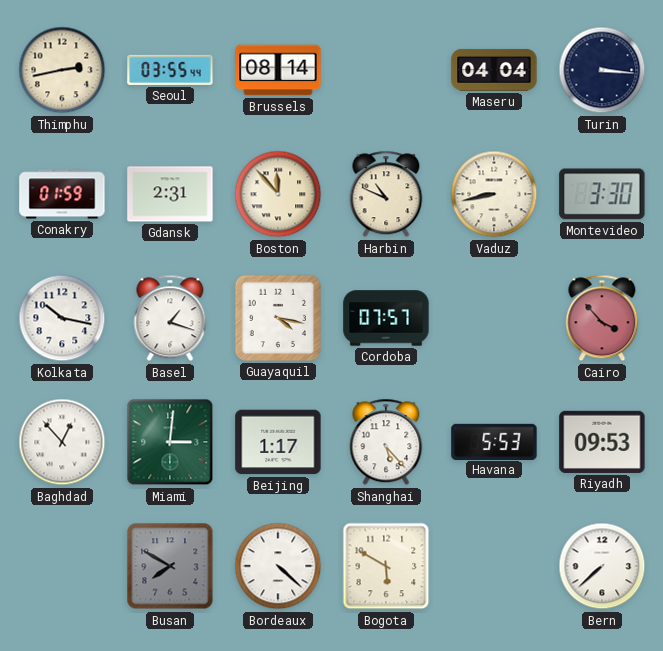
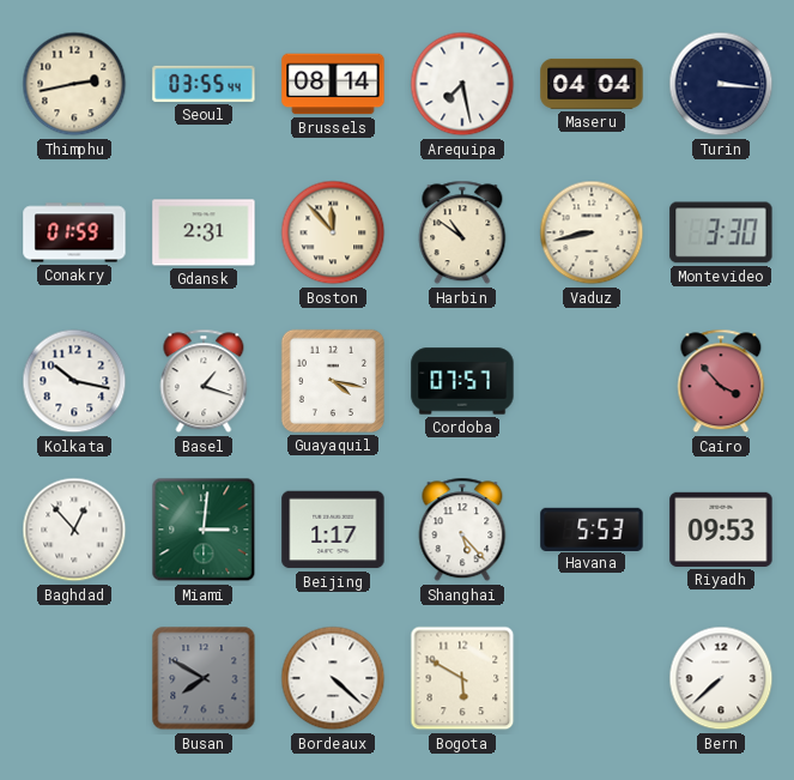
Arequipa: none -> 7:28 (462, 84)
Harbin: 10:49 -> 10:51 (462, 232)
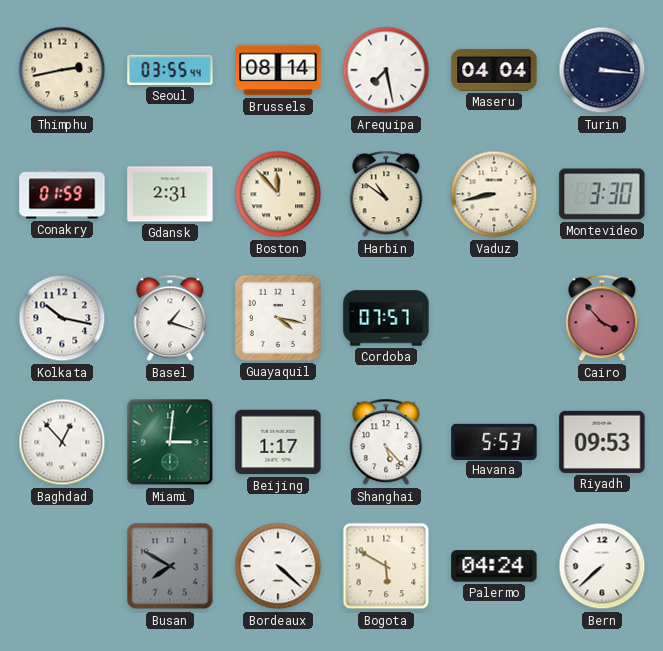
Palermo: none -> 04:24 (494, 566)
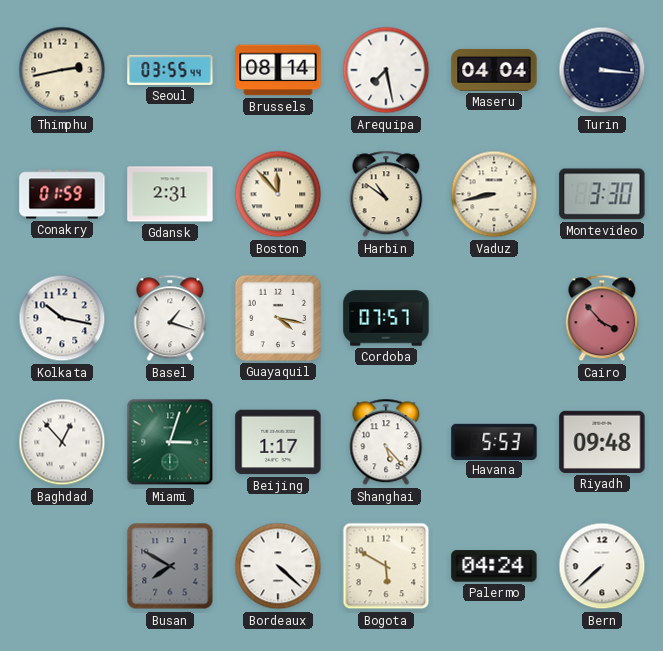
Miami: 3:01 -> 3:03 (170, 442)
Riyadh: 09:53 -> 09:48 (602, 442)
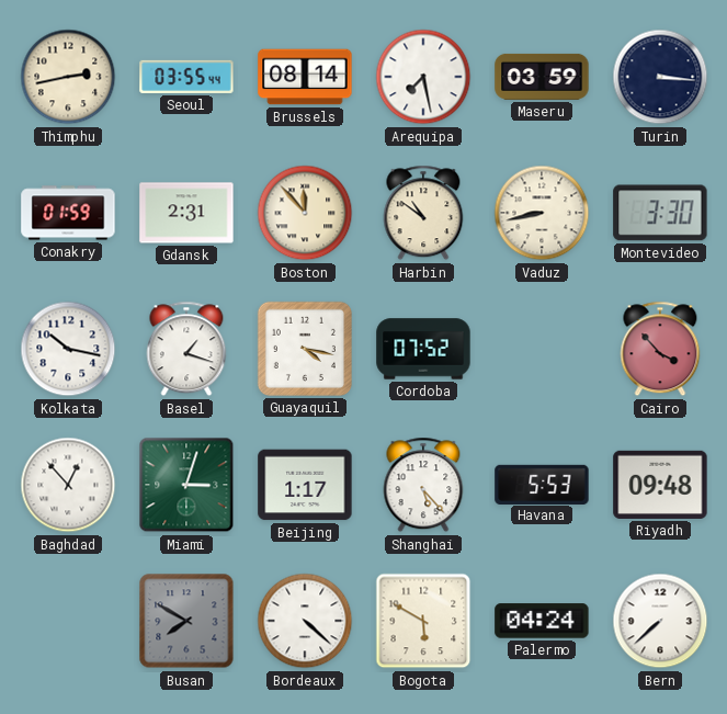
Maseru: 04:04 -> 03:59 (542, 77)
Cordoba: 07:57 -> 07:52 (423, 349)
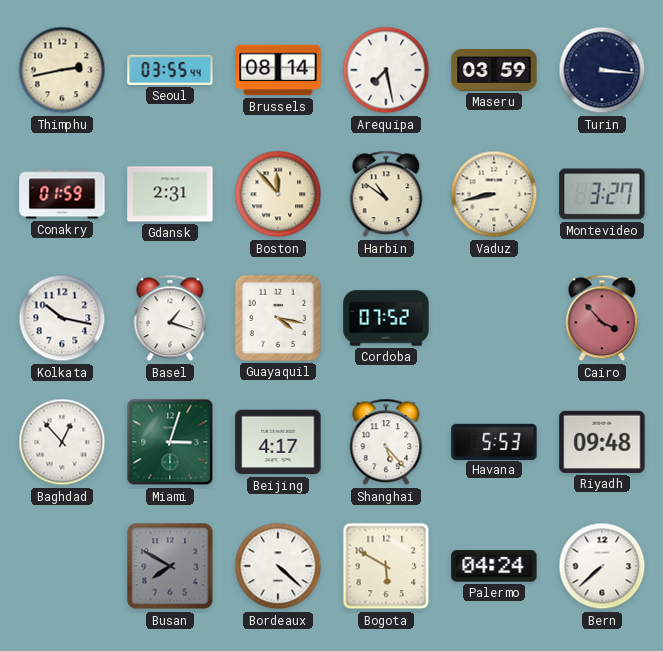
Montevideo: 3:30 -> 3:27 (602, 194)
Beijing: 1:17 -> 4:17 (278, 442)
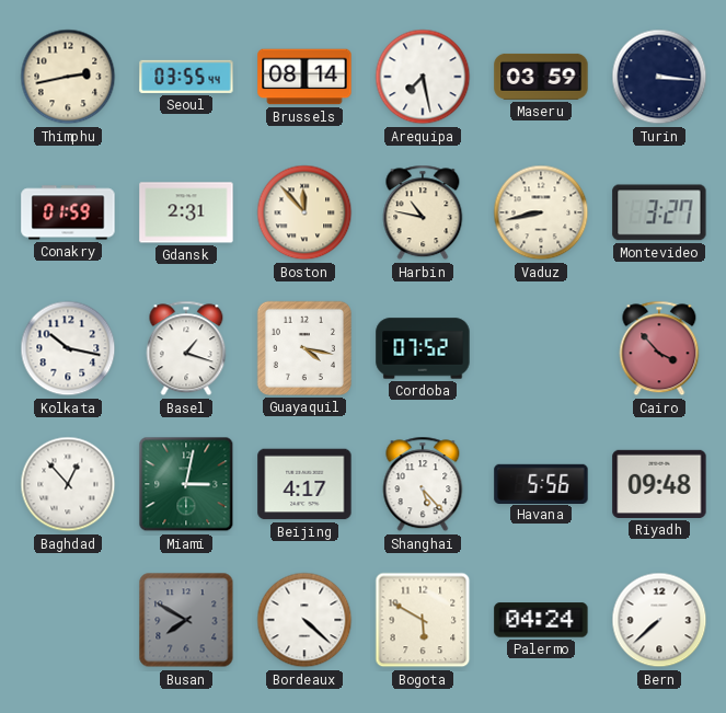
Harbin: 10:51 -> 10:47 (423, 212)
Miami: 3:03 -> 3:02 (186, 484)
Havana: 5:53 -> 5:56 (541, 483)
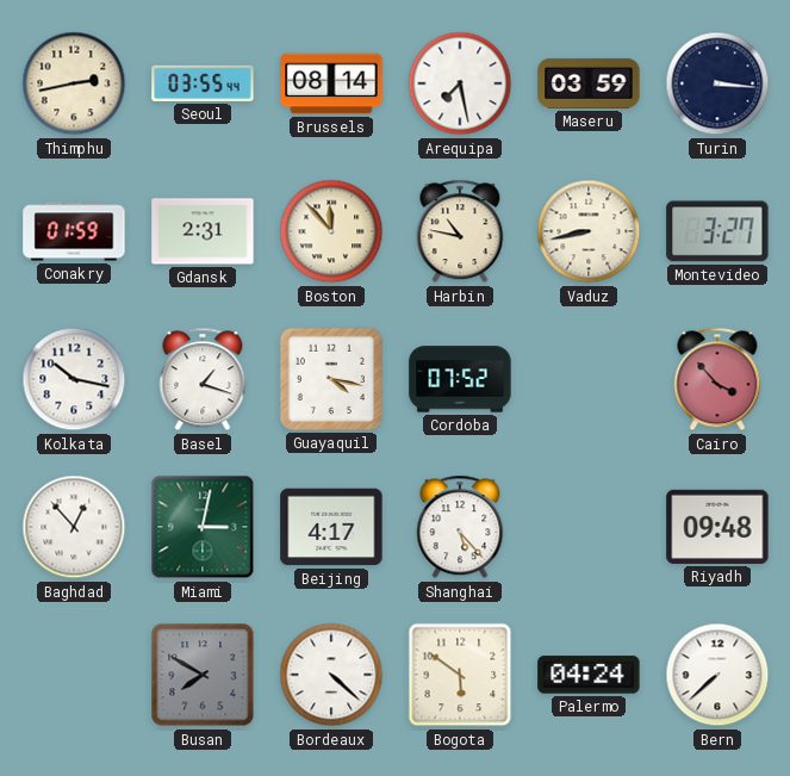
Havana: 5:56 -> none (541, 483)
Bogota: 5:50 -> 5:51 (460, 675)
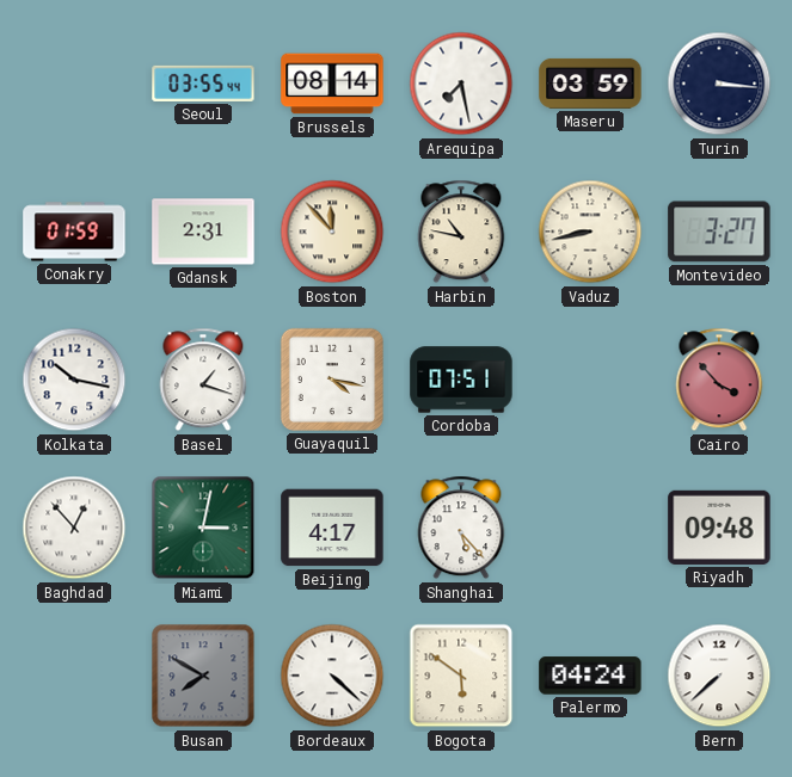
Thimphu: 2:43 -> none (74, 83)
Cordoba: 07:52 -> 07:51 (461, 380)
